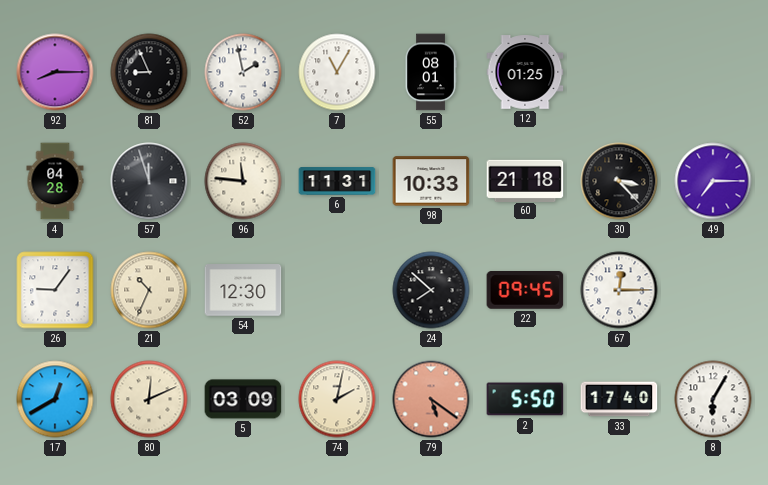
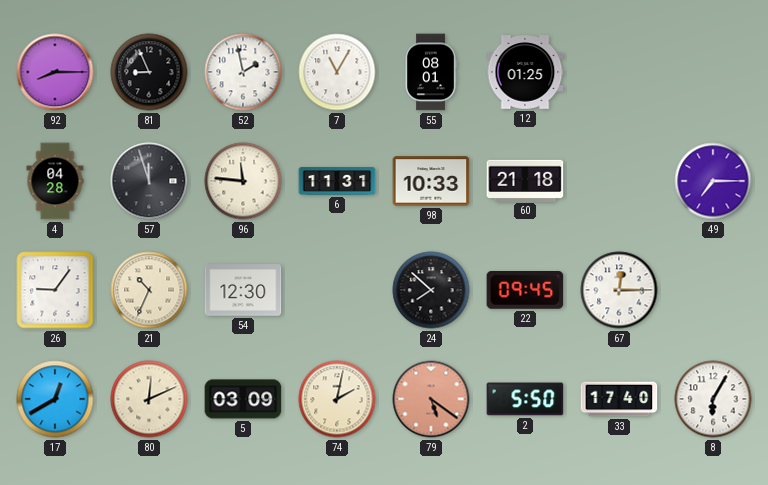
30: 3:23 -> none (619, 181)
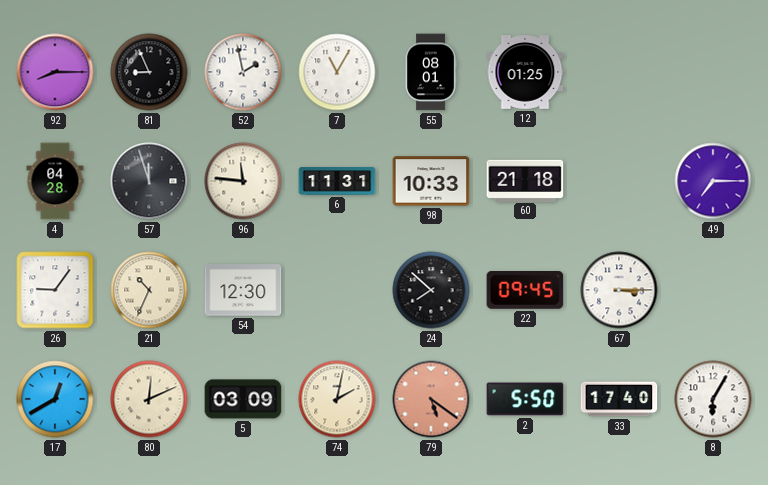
67: 12:15 -> 3:15 (619, 290)
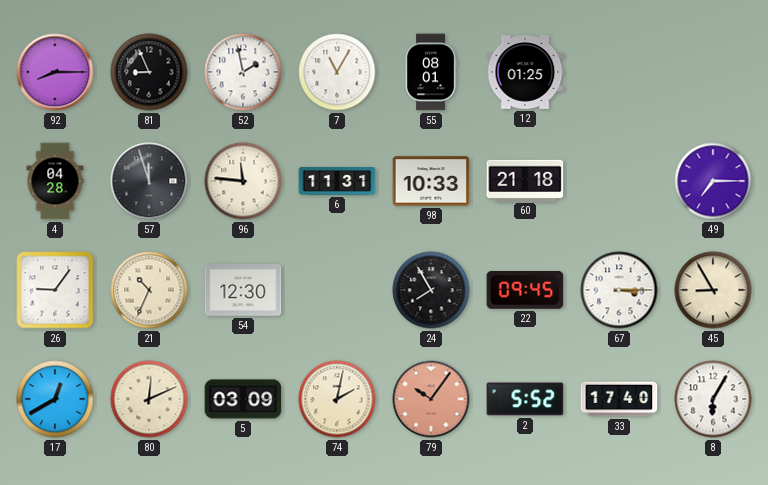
24: 7:52 -> 7:55 (431, 290)
45: none -> 8:55 (713, 290)
79: 5:21 -> 10:06 (431, 399)
2: 5:50 -> 5:52 (525, 399)
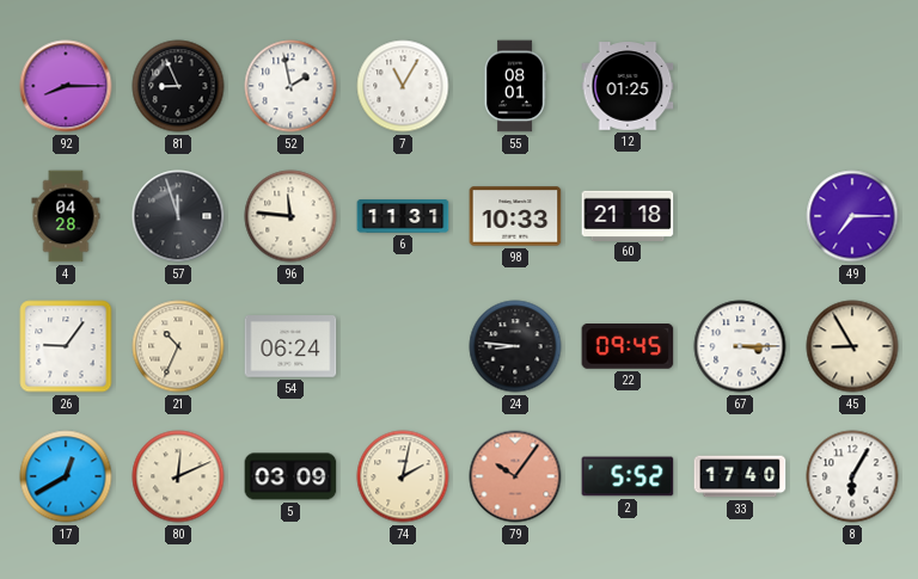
54: 12:30 -> 06:24 (290, 346)
24: 7:55 -> 8:46 (515, 346)
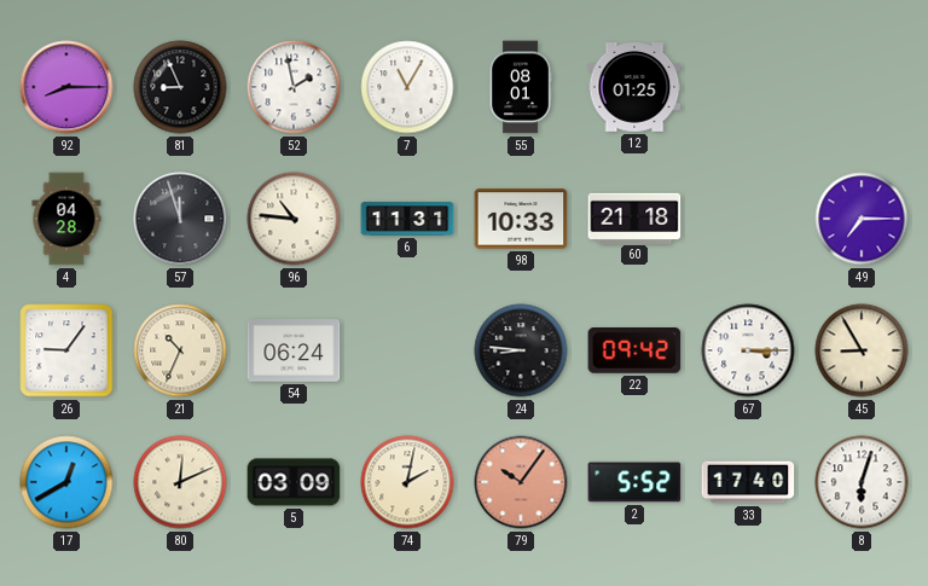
96: 11:46 -> 10:46 (294, 219)
22: 09:45 -> 09:42 (634, 352)
8: 6:05 -> 6:03 (862, 482)
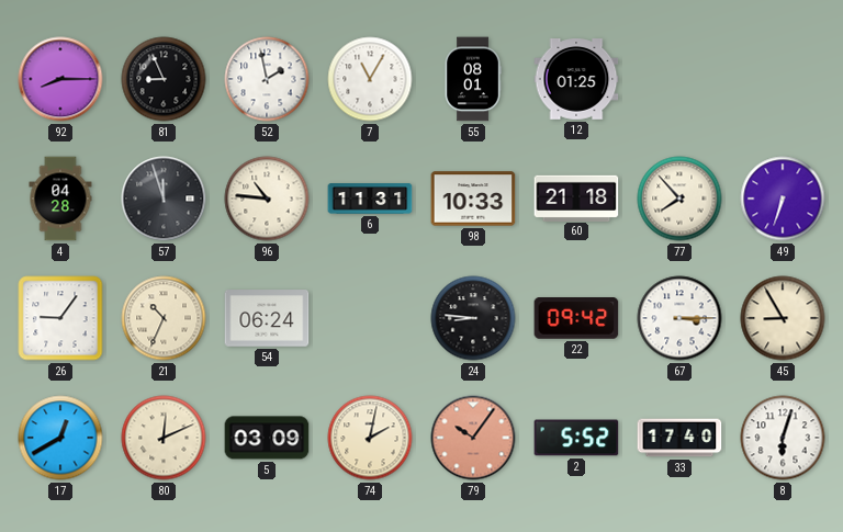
77: none -> 7:53 (679, 199)
49: 7:15 -> 6:33 (783, 199)
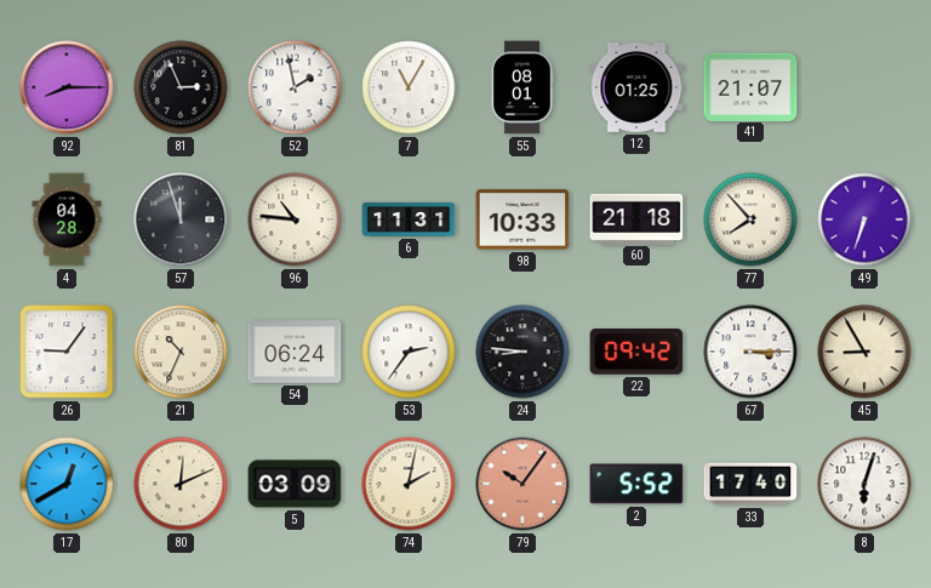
81: 8:56 -> 2:56 (181, 87)
41: none -> 21:07 (750, 86)
53: none -> 2:36 (409, 352)
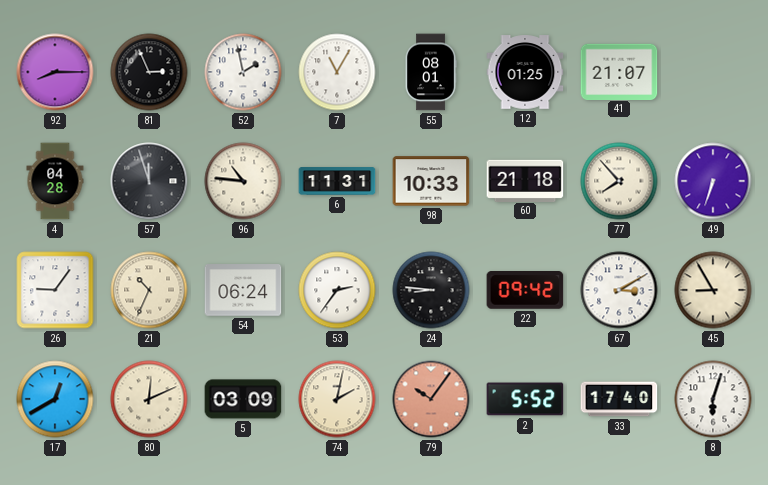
67: 3:15 -> 3:10 (619, 290)
